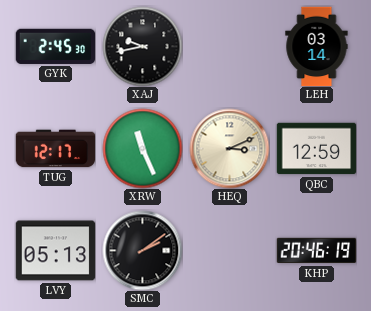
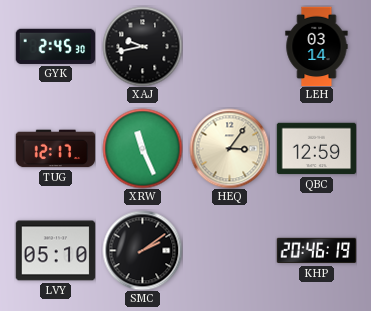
HEQ: 3:11 -> 3:06 (229, 148)
LVY: 05:13 -> 05:10 (55, 251)
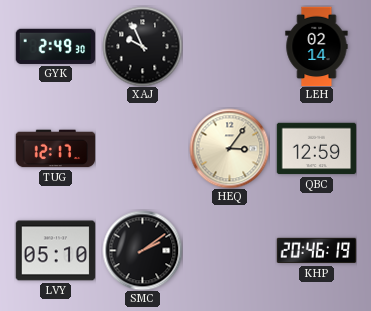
GYK: 2:45 -> 2:49 (55, 46)
XAJ: 9:43 -> 9:56 (142, 46)
LEH: 03:14 -> 02:14 (317, 46)
XRW: 11:26 -> none (142, 148)
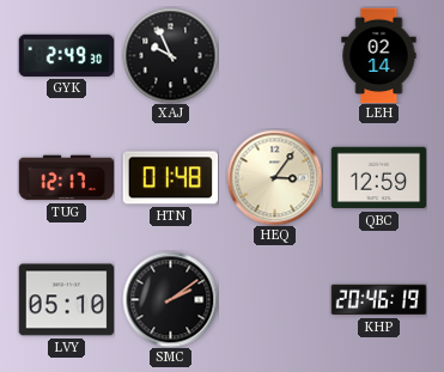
HTN: none -> 01:48 (170, 178)
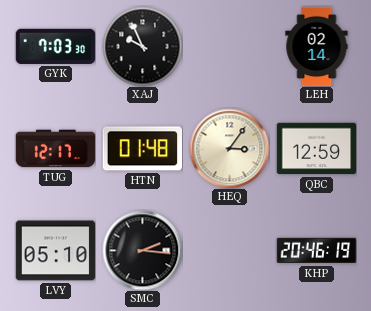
GYK: 2:49 -> 7:03 (55, 46)
SMC: 2:09 -> 2:16 (142, 250)
